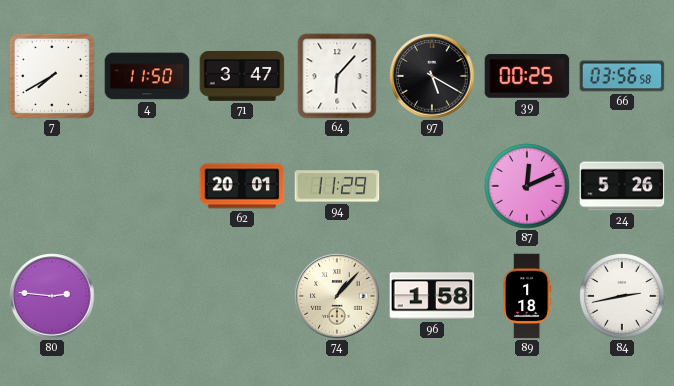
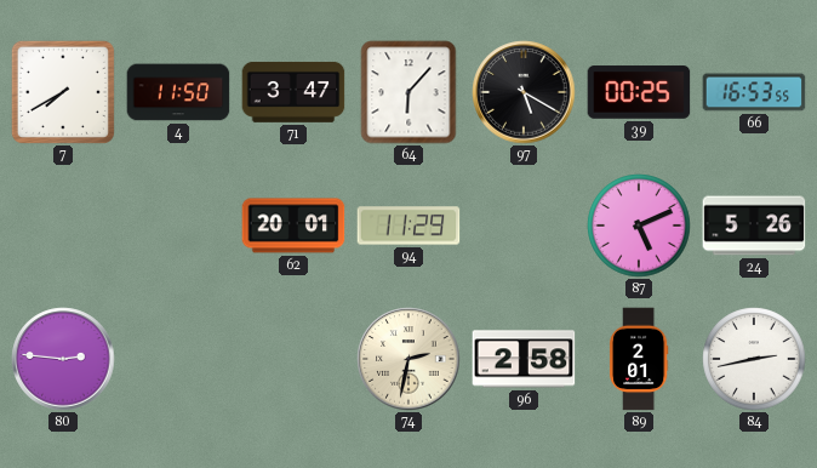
66: 03:56 -> 16:53 (754, 92)
87: 12:11 -> 5:11 (639, 226)
74: 1:07 -> 2:32 (408, 359)
96: 1:58 -> 2:58 (524, 359)
89: 1:18 -> 2:01 (639, 359)
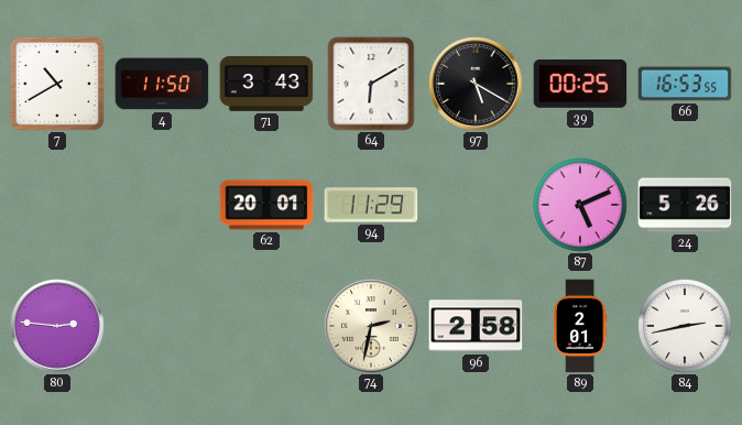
7: 7:40 -> 10:40 (57, 84)
71: 3:47 -> 3:43 (266, 84)
64: 6:07 -> 6:10 (371, 84)
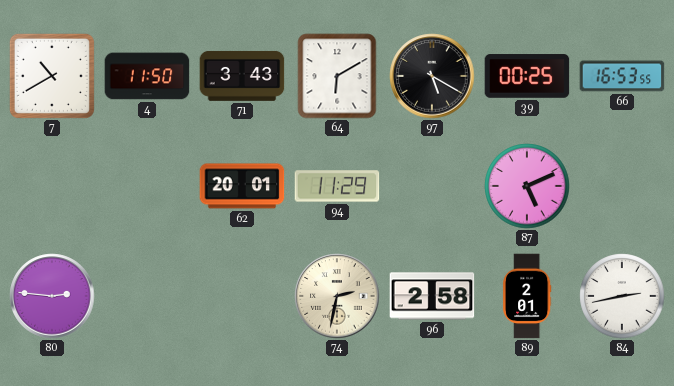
24: 5:26 -> none (685, 205)
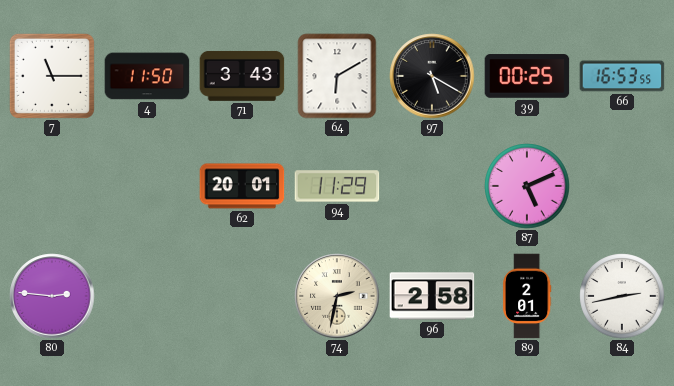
7: 10:40 -> 11:15 (52, 76)
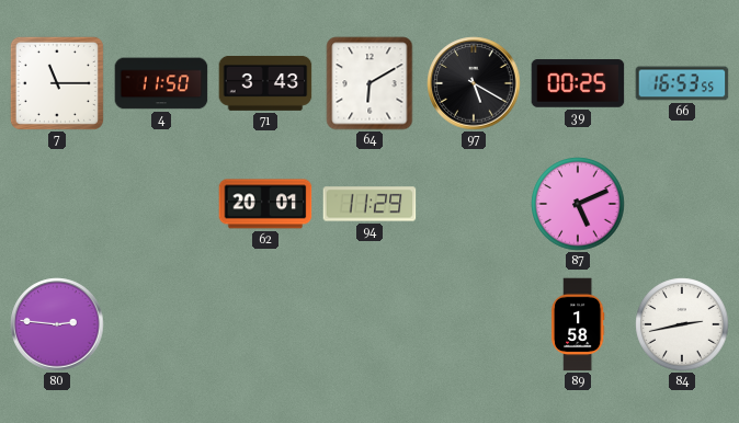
74: 2:32 -> none (337, 296)
96: 2:58 -> none (432, 296)
89: 2:01 -> 1:58 (578, 324)
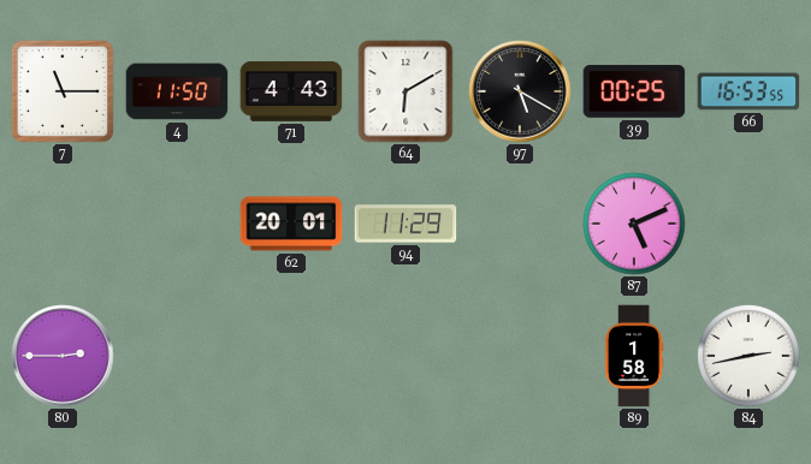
71: 3:43 -> 4:43 (291, 91)
80: 2:46 -> 2:45 (63, 356)
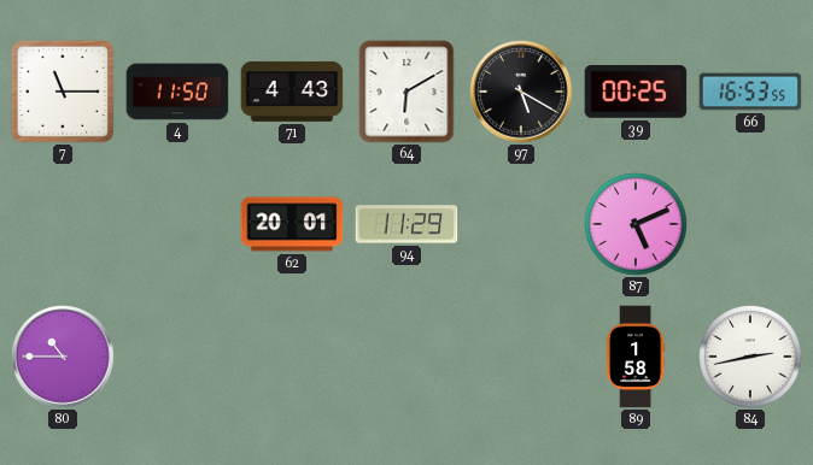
80: 2:45 -> 10:45 (63, 357)
